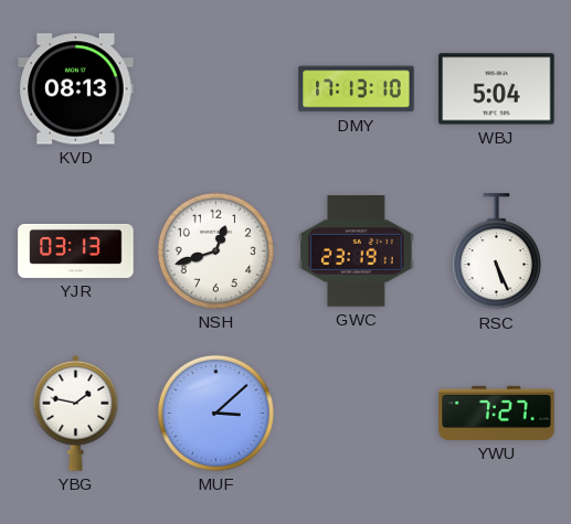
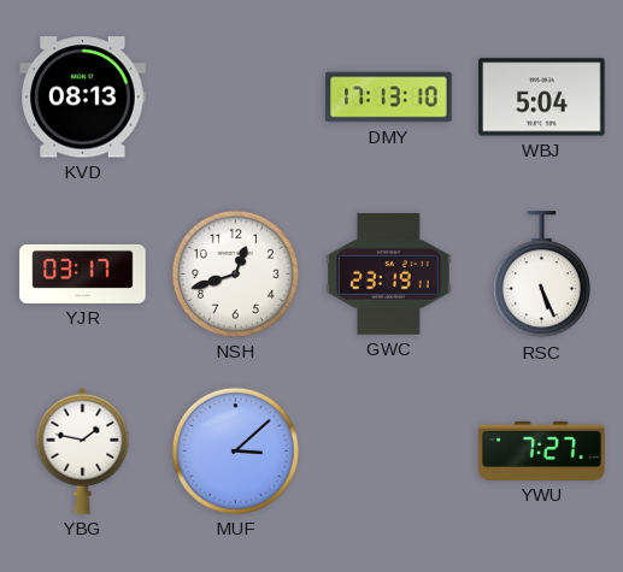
YJR: 03:13 -> 03:17 (83, 273)
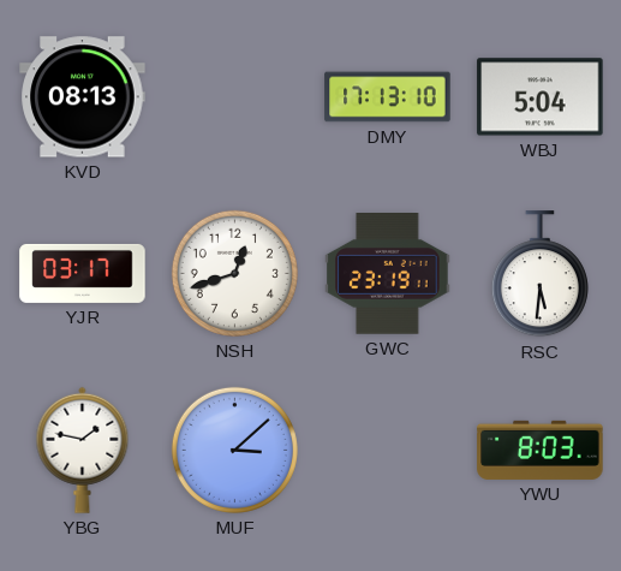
RSC: 5:26 -> 5:31 (539, 274)
YWU: 7:27 -> 8:03 (541, 450)
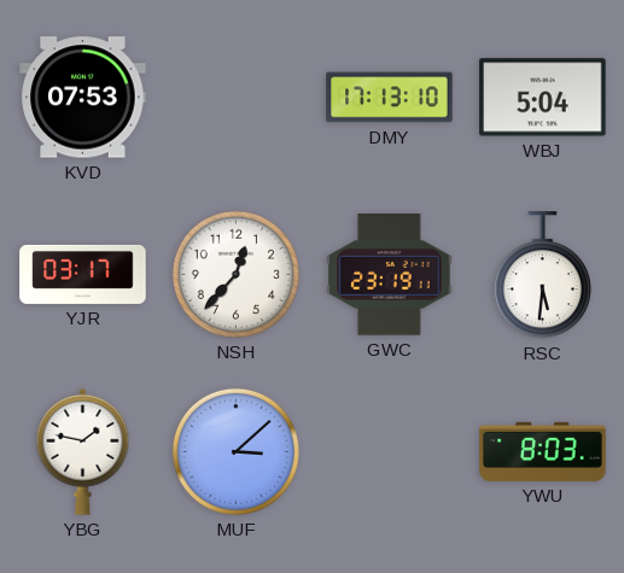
KVD: 08:13 -> 07:53 (83, 98)
NSH: 12:42 -> 12:37 (235, 274)
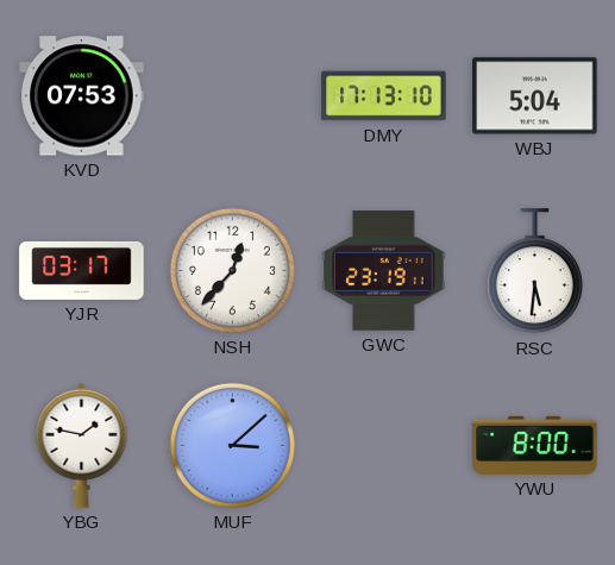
YWU: 8:03 -> 8:00 (535, 445)
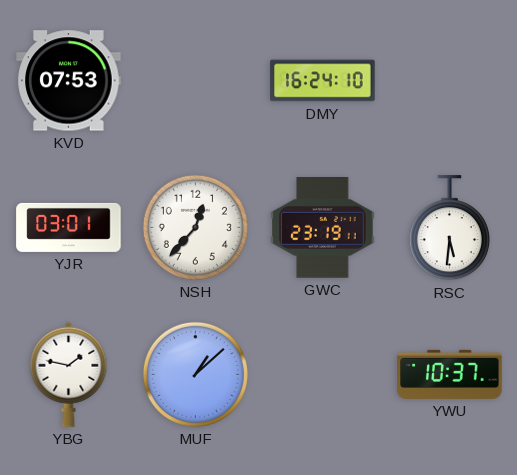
DMY: 17:13 -> 16:24 (323, 81)
WBJ: 5:04 -> none (535, 96)
YJR: 03:17 -> 03:01 (69, 227)
MUF: 3:08 -> 1:08 (195, 374)
YWU: 8:00 -> 10:37 (450, 374)
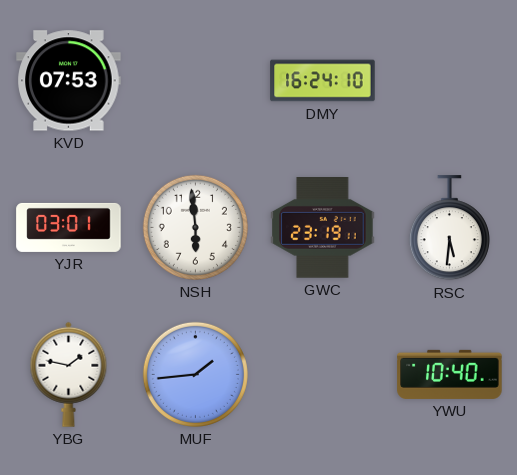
NSH: 12:37 -> 5:59 (195, 227)
MUF: 1:08 -> 1:44 (195, 374)
YWU: 10:37 -> 10:40 (450, 374)
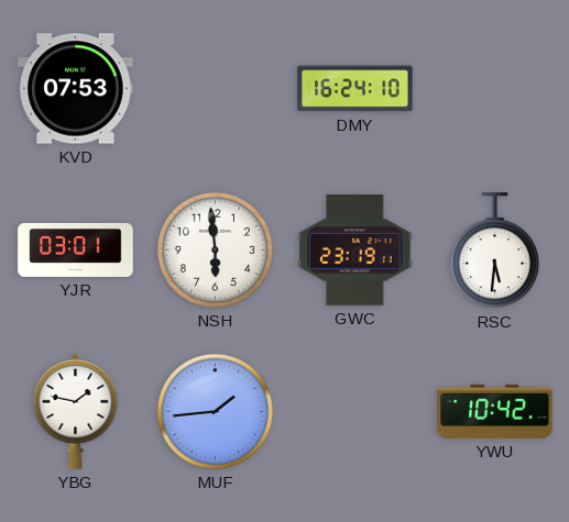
YWU: 10:40 -> 10:42 (495, 411)
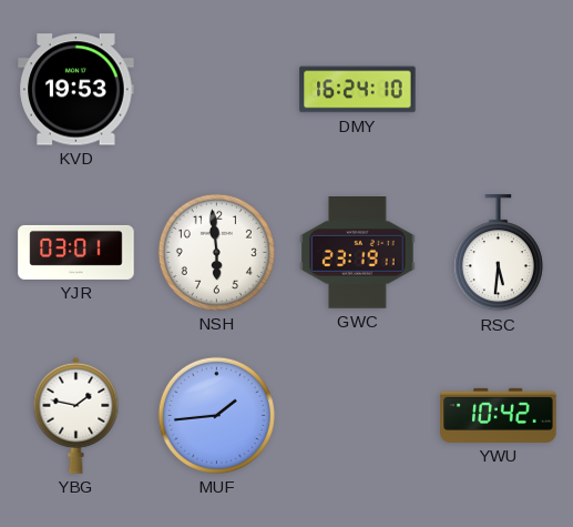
KVD: 07:53 -> 19:53 (76, 90)
